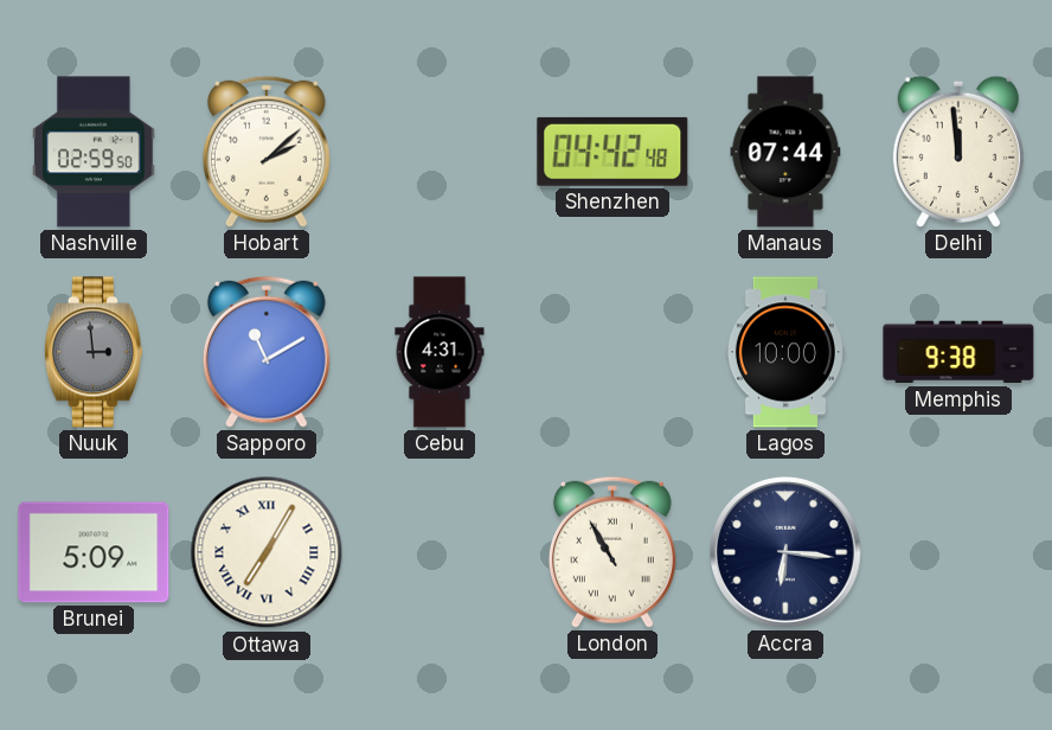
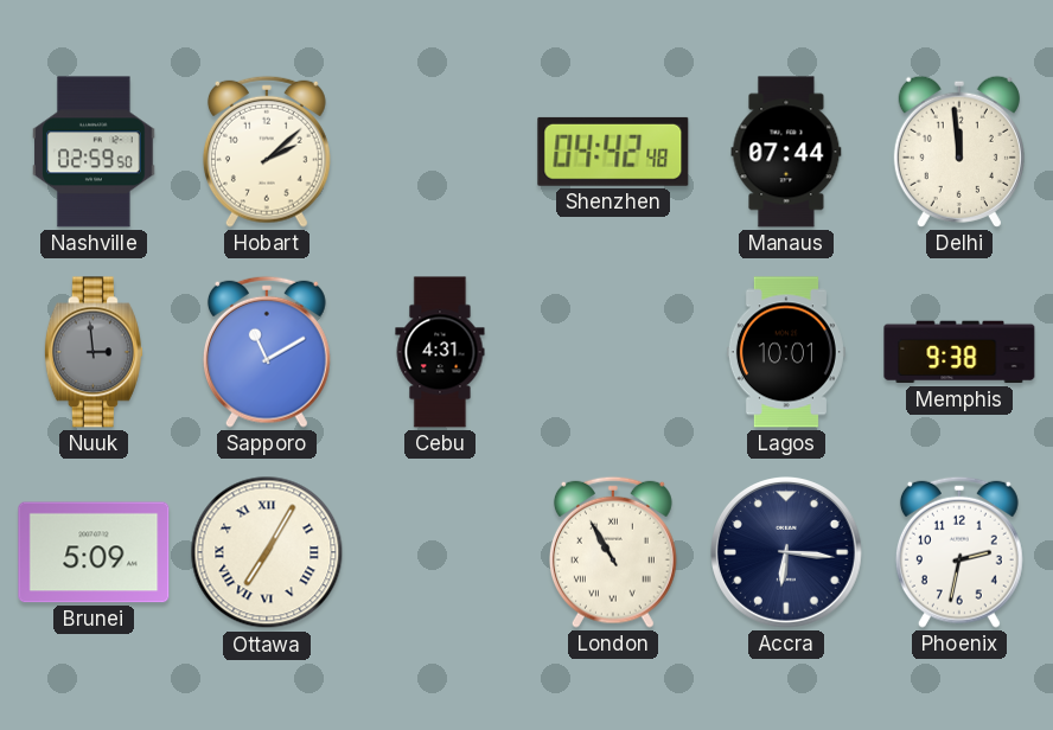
Lagos: 10:00 -> 10:01 (786, 352)
Phoenix: none -> 2:32 (959, 552)
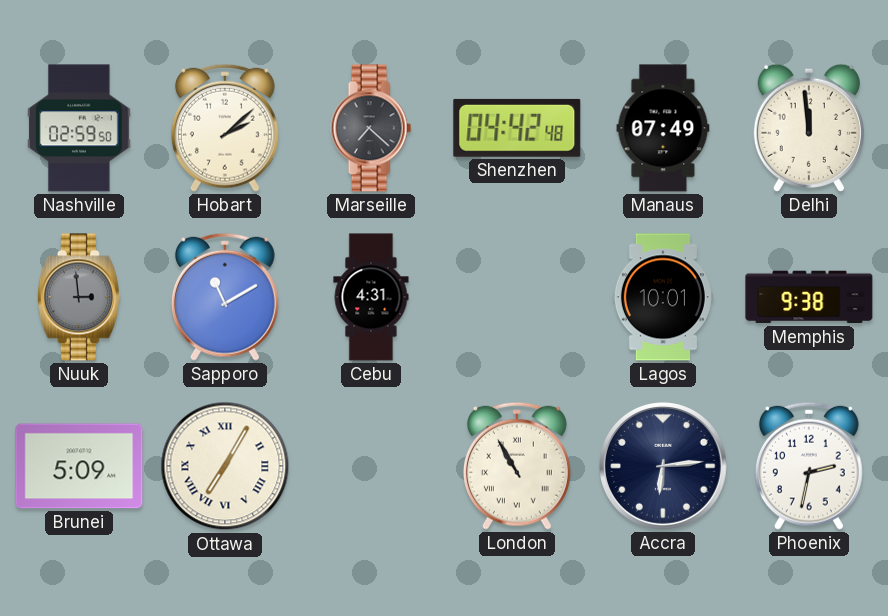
Marseille: none -> 7:22 (371, 128)
Manaus: 07:44 -> 07:49 (663, 128)
Accra: 6:16 -> 6:14 (664, 467)
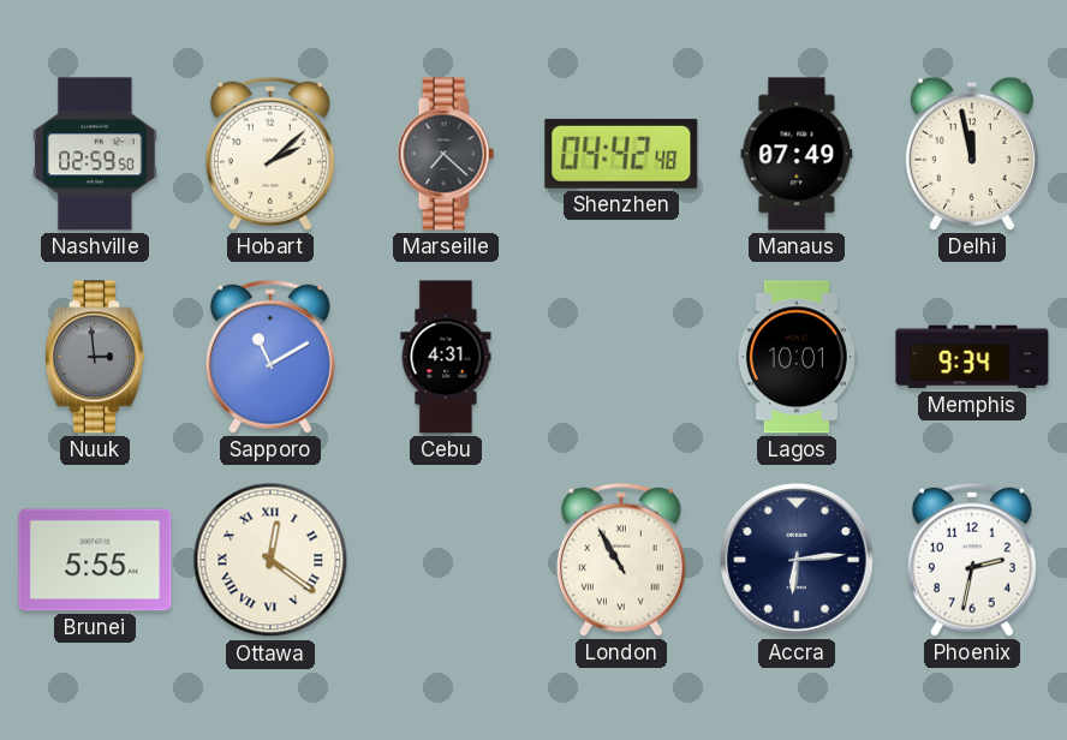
Delhi: 11:59 -> 11:58 (972, 154)
Memphis: 9:38 -> 9:34 (972, 357)
Brunei: 5:09 -> 5:55 (95, 560)
Ottawa: 7:05 -> 12:21 (270, 560)
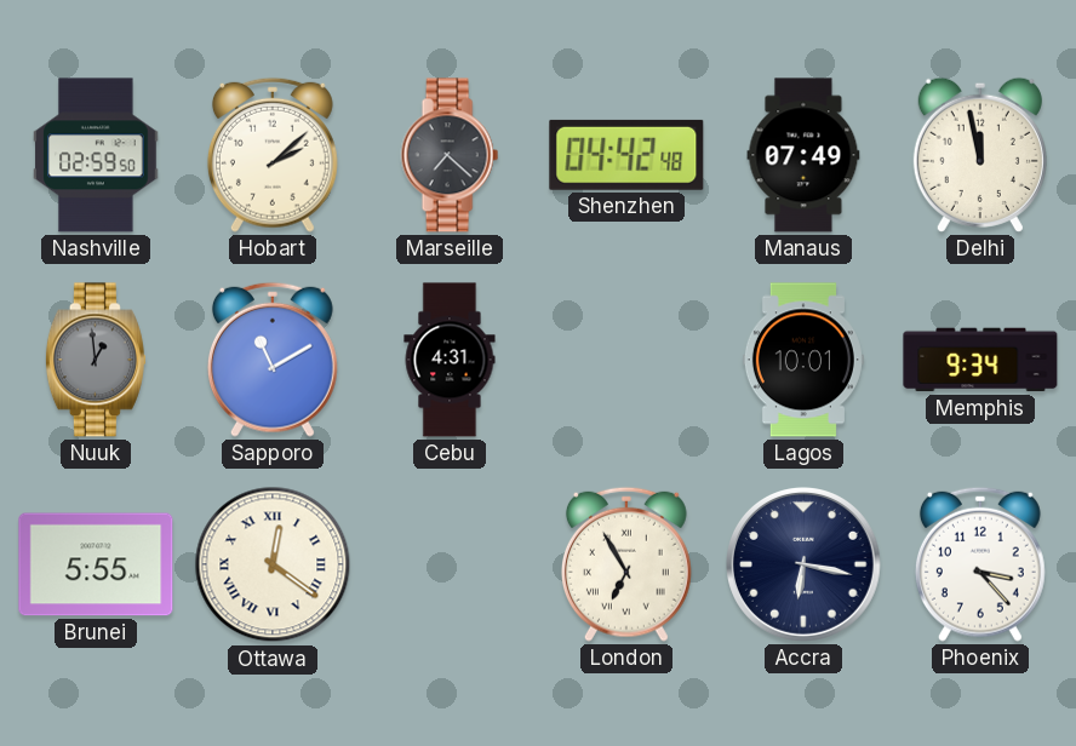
Nuuk: 2:59 -> 12:59 (96, 360)
London: 10:55 -> 6:55 (626, 564)
Accra: 6:14 -> 6:17 (805, 566)
Phoenix: 2:32 -> 3:23 (980, 564)
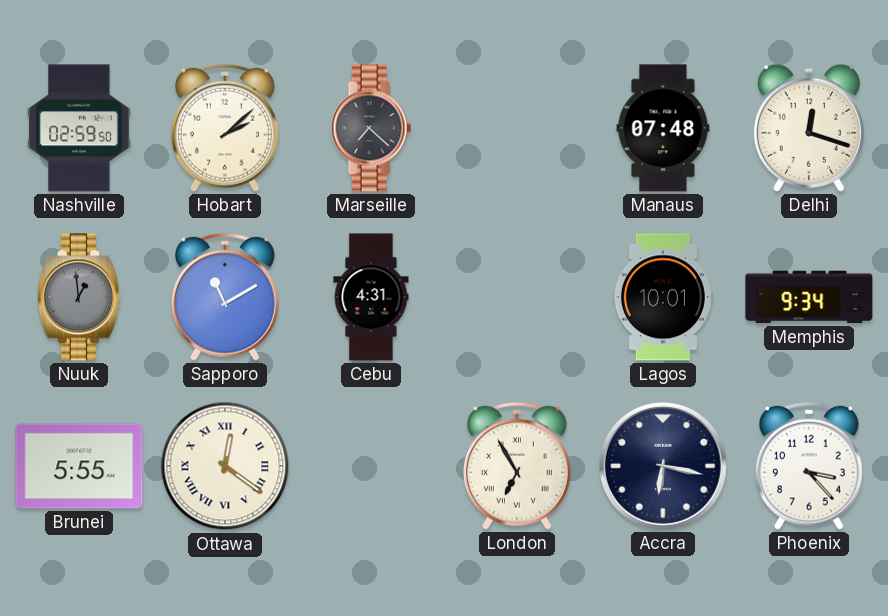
Shenzhen: 04:42 -> none (626, 155)
Manaus: 07:49 -> 07:48 (663, 128)
Delhi: 11:58 -> 12:18 (809, 128)
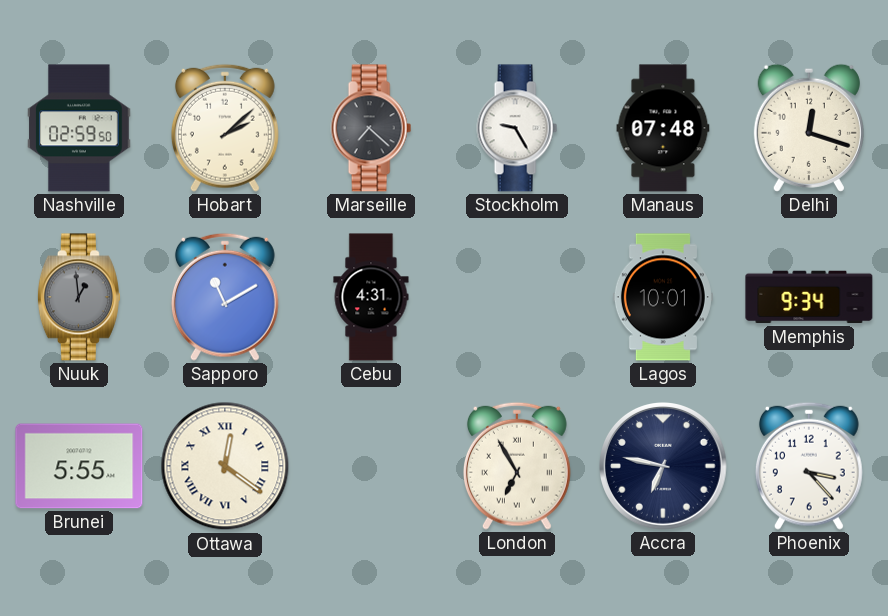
Stockholm: none -> 9:25 (517, 128)
Accra: 6:17 -> 6:47 (664, 467)
